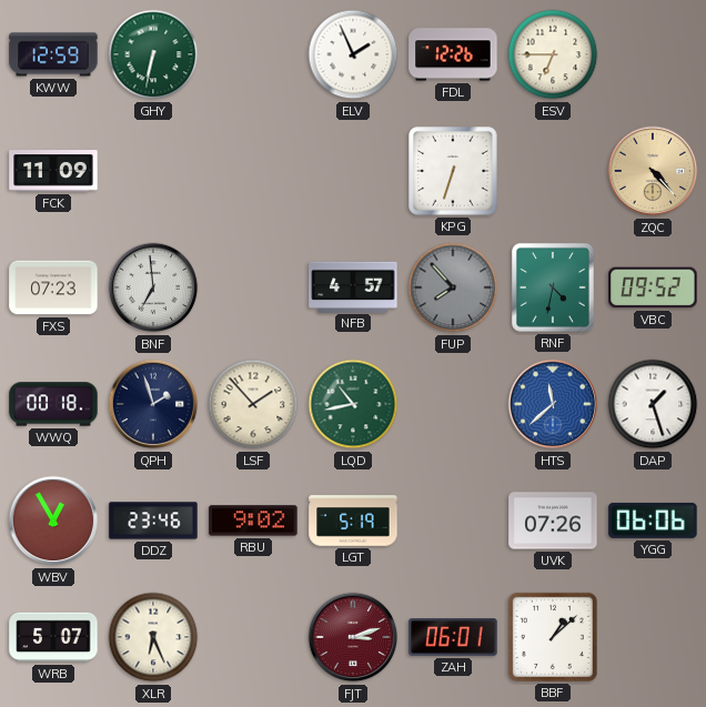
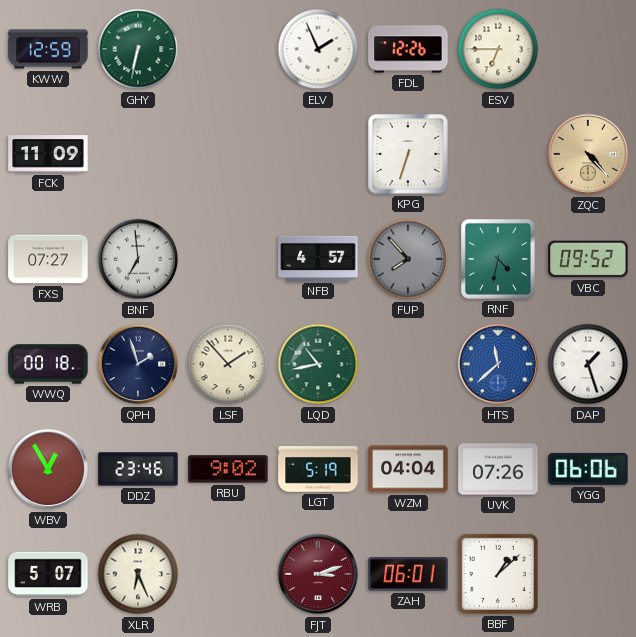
FXS: 07:23 -> 07:27 (48, 259)
WZM: none -> 04:04 (408, 469)
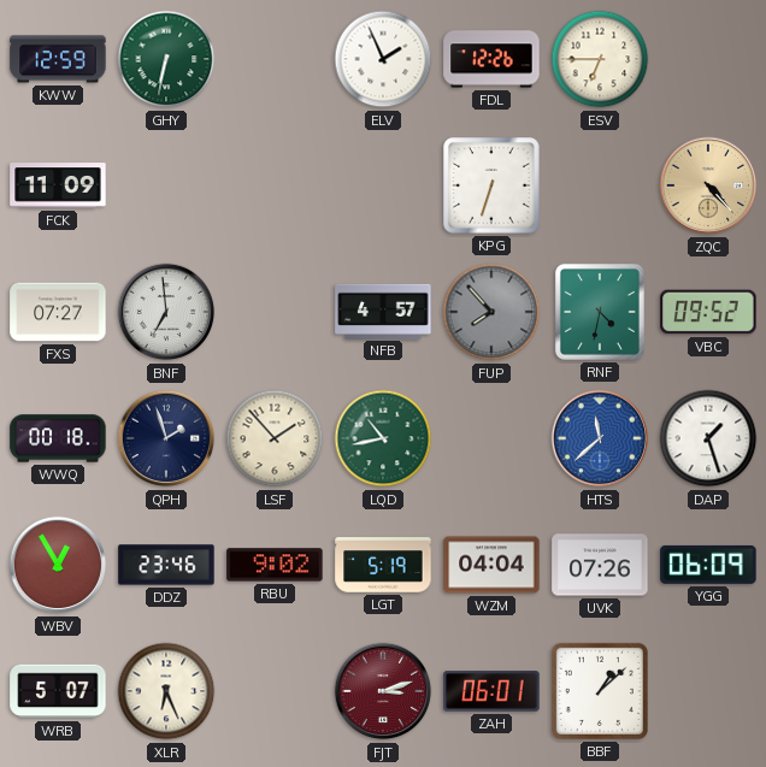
YGG: 06:06 -> 06:09 (708, 565)
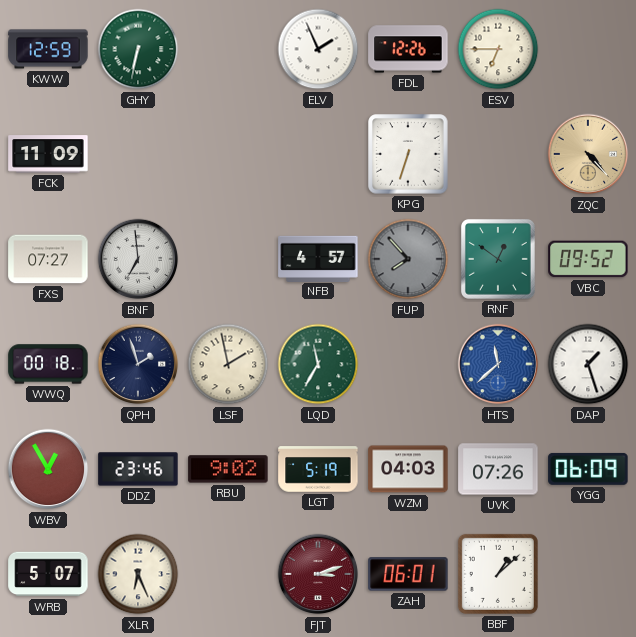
RNF: 4:32 -> 12:51 (498, 259)
LSF: 1:53 -> 1:58 (228, 364)
LQD: 10:43 -> 11:35 (318, 364)
WZM: 04:04 -> 04:03 (408, 469)
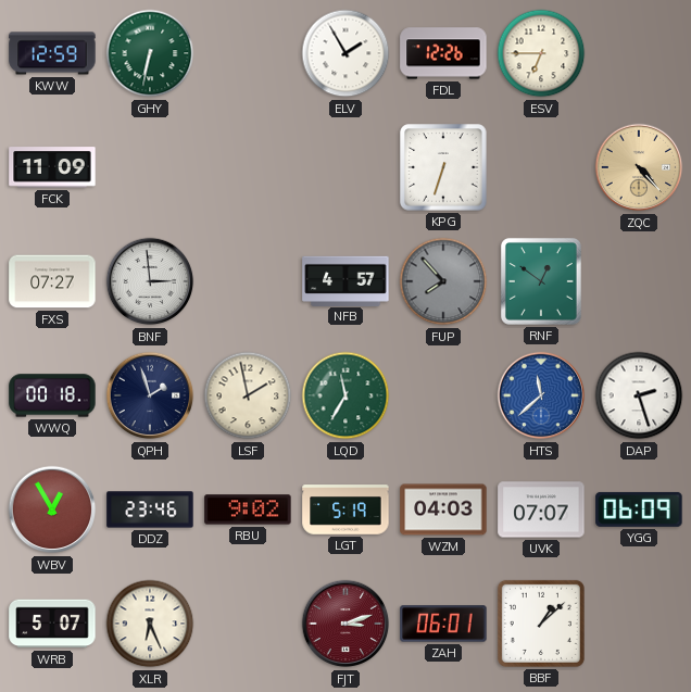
ELV: 1:56 -> 1:55 (345, 53)
BNF: 6:59 -> 2:59 (150, 281)
VBC: 09:52 -> none (588, 259)
DAP: 1:27 -> 2:27 (639, 395)
UVK: 07:26 -> 07:07 (541, 509)
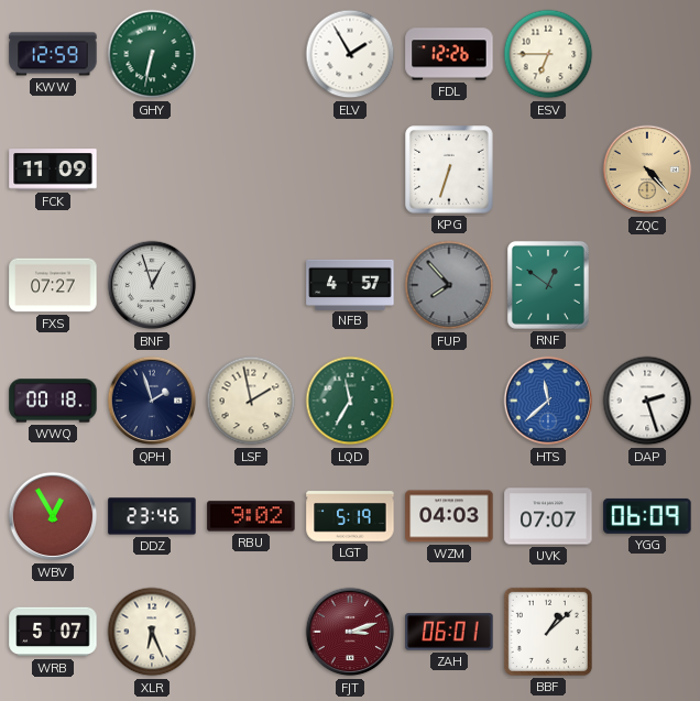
BNF: 2:59 -> 12:57 (152, 285)
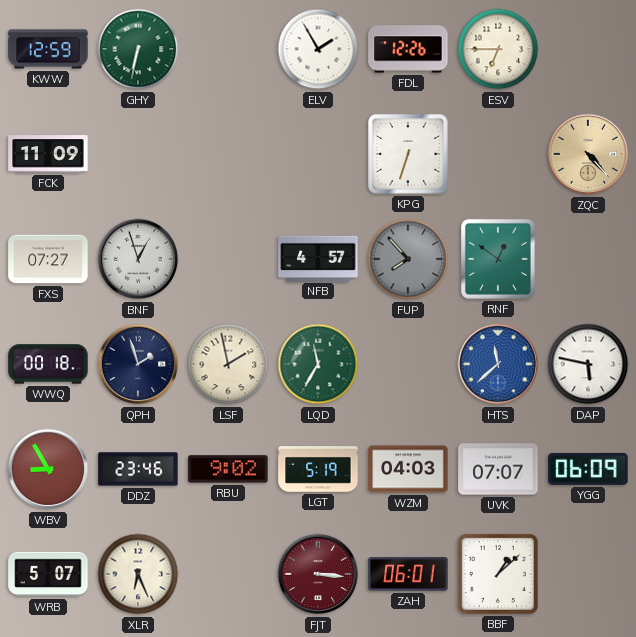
DAP: 2:27 -> 5:47 (588, 364)
WBV: 12:55 -> 8:55 (48, 469)
FJT: 3:12 -> 3:16 (318, 574)
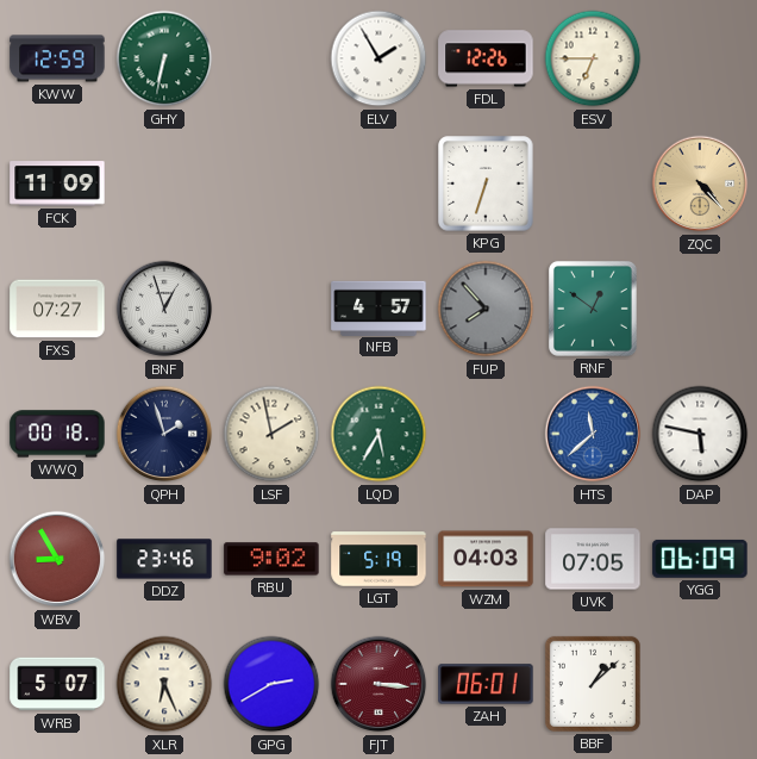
LQD: 11:35 -> 5:35 (378, 434)
UVK: 07:07 -> 07:05 (593, 559)
GPG: none -> 2:40 (271, 684)
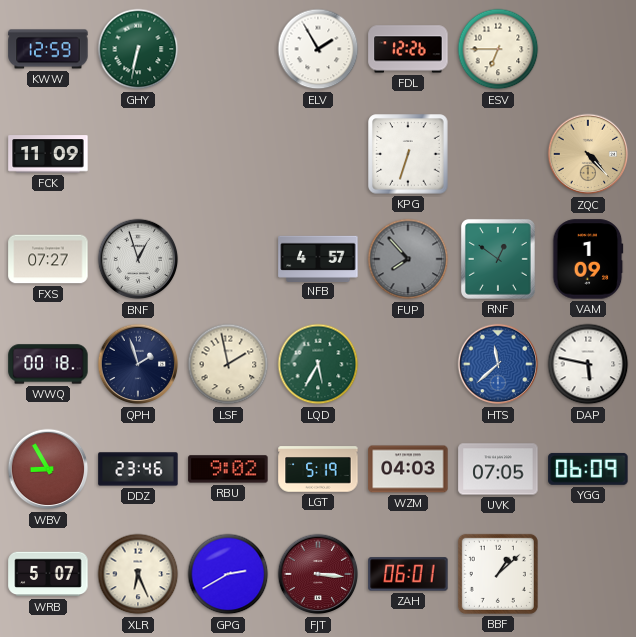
VAM: none -> 1:09 (588, 259)
